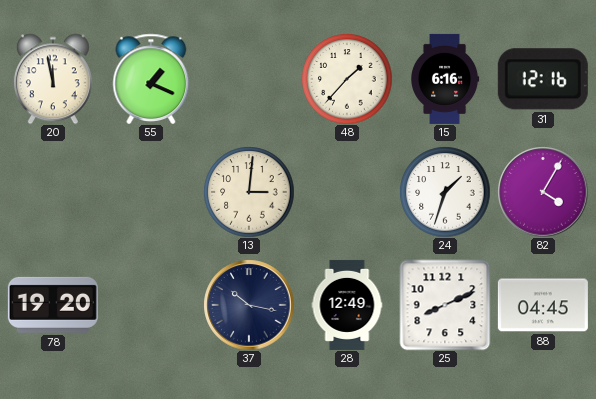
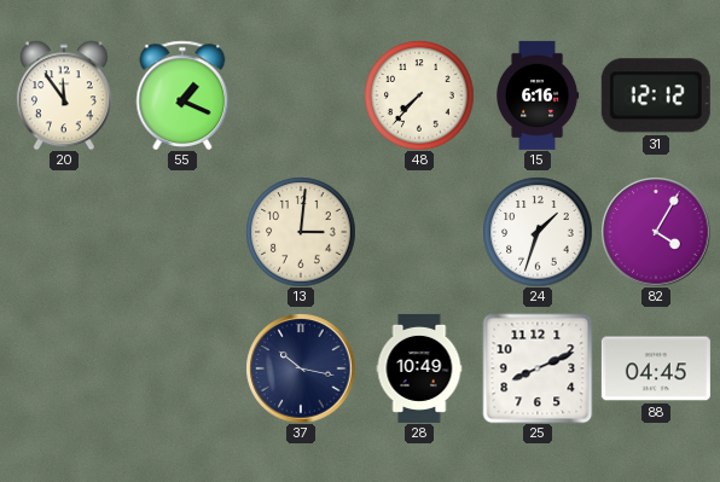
20: 11:58 -> 11:54 (64, 95)
48: 1:37 -> 7:37 (419, 95)
31: 12:16 -> 12:12 (656, 95)
78: 19:20 -> none (53, 305)
28: 12:49 -> 10:49 (419, 368)
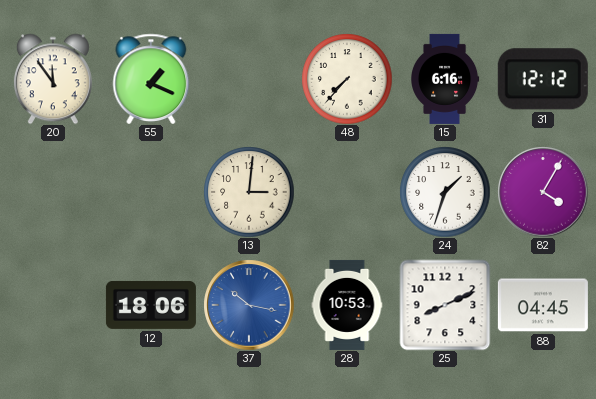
12: none -> 18:06 (151, 305)
37 dial: navy -> blue (249, 305)
28: 10:49 -> 10:53 (347, 305)
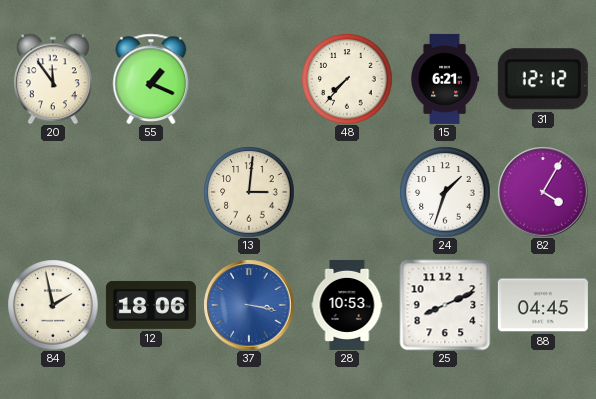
15: 6:16 -> 6:21 (446, 79)
84: none -> 1:58 (53, 305)
37: 10:17 -> 3:17 (249, 305)
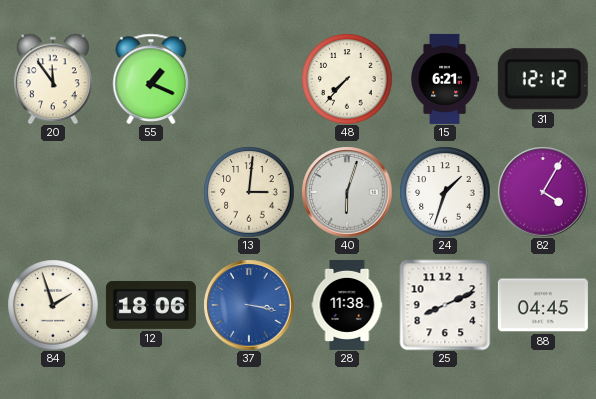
40: none -> 6:03 (347, 192)
84: 1:58 -> 1:57 (53, 305)
28: 10:53 -> 11:38 (347, 305)
